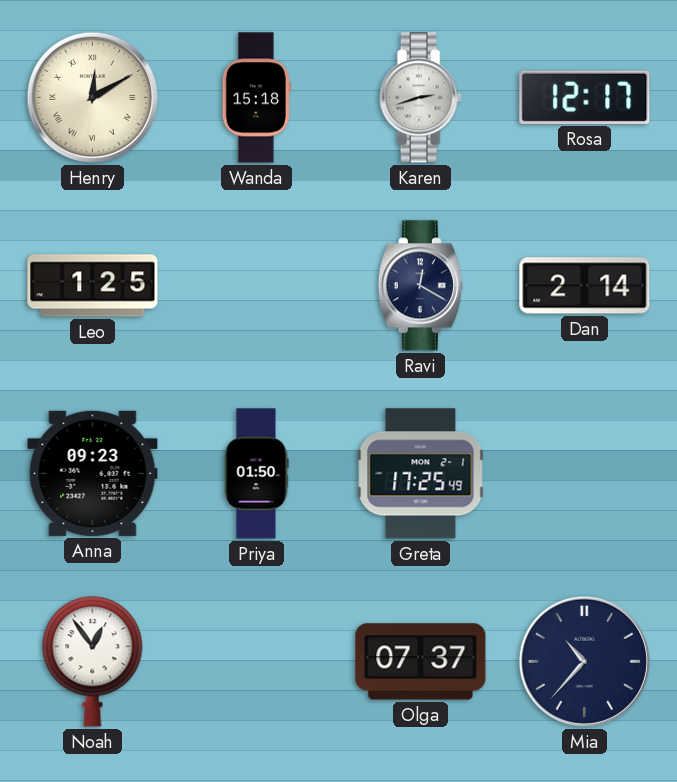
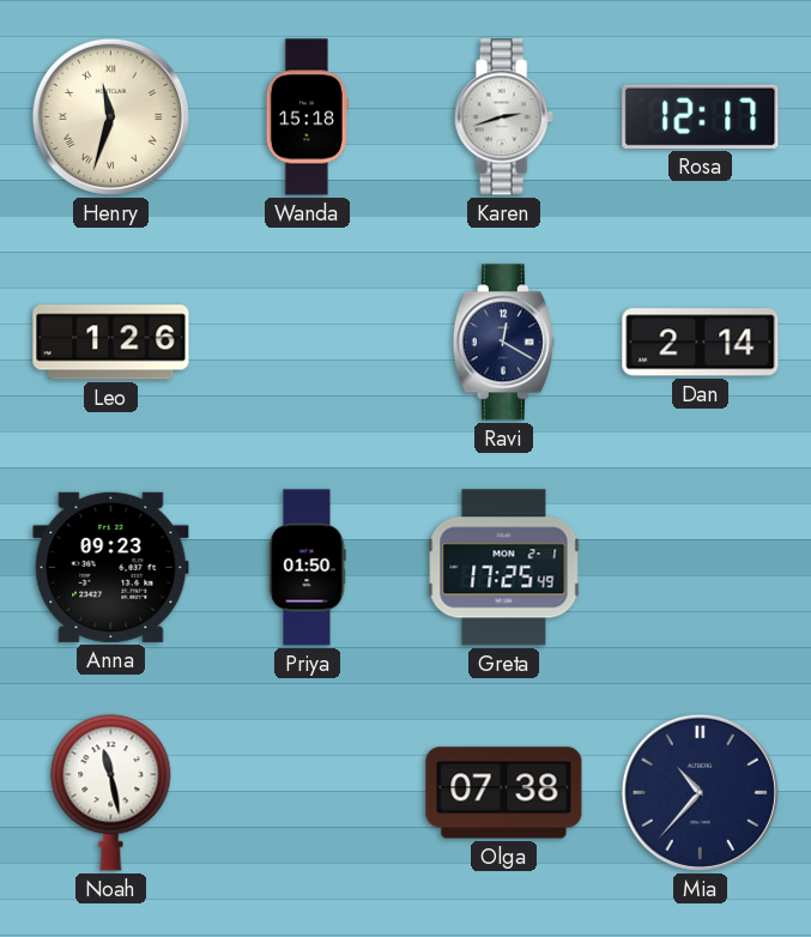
Henry: 12:10 -> 11:33 (110, 116)
Leo: 1:25 -> 1:26 (111, 343)
Noah: 12:54 -> 11:28 (111, 793)
Olga: 07:37 -> 07:38 (504, 793)
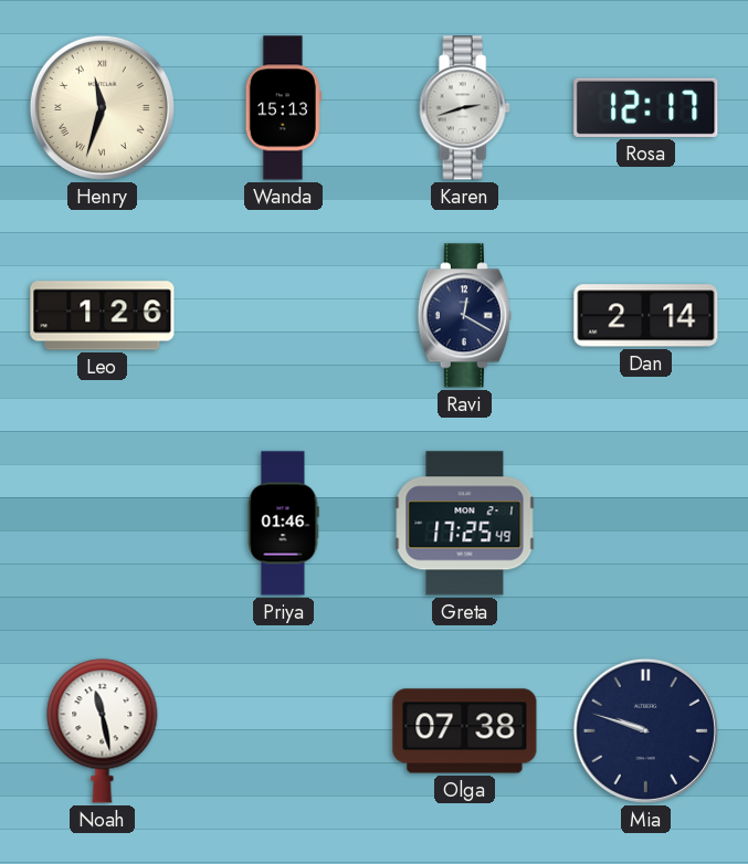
Wanda: 15:18 -> 15:13 (283, 108)
Anna: 09:23 -> none (111, 567)
Priya: 01:50 -> 01:46 (283, 524)
Mia: 10:37 -> 9:48 (645, 730)
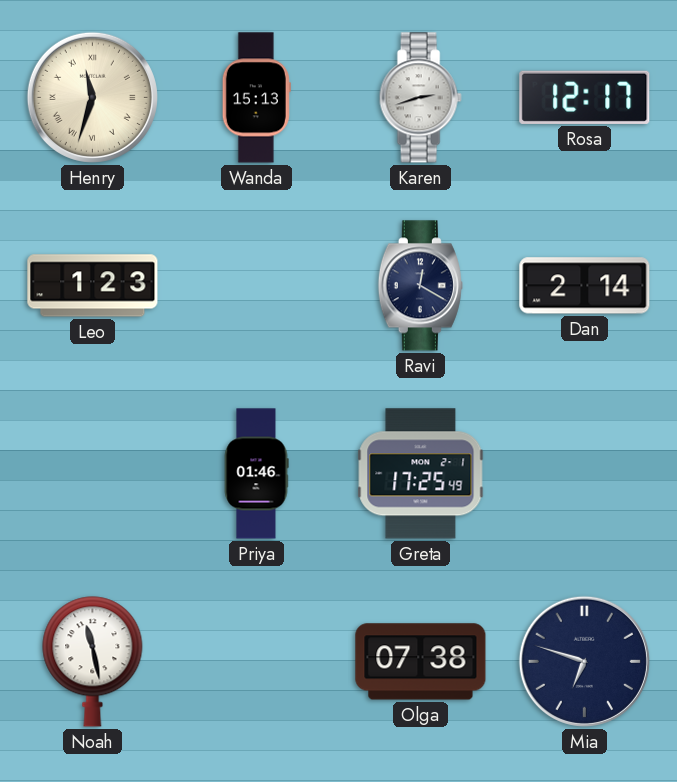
Leo: 1:26 -> 1:23 (93, 286)
Mia: 9:48 -> 6:48 (584, 661)
